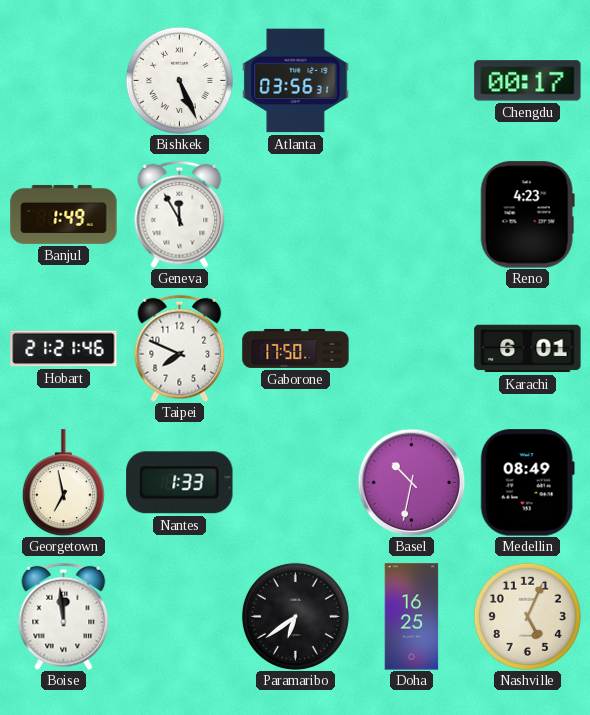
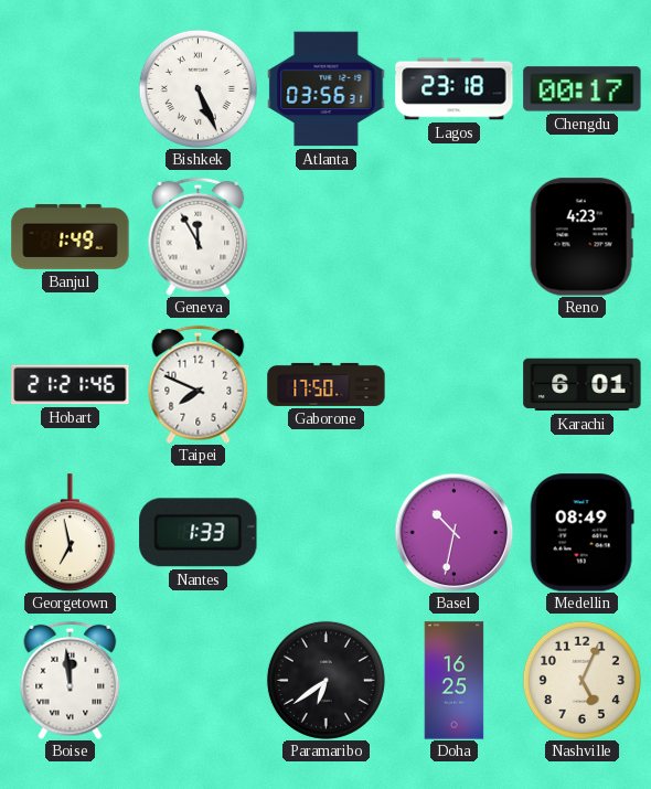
Lagos: none -> 23:18 (455, 89)
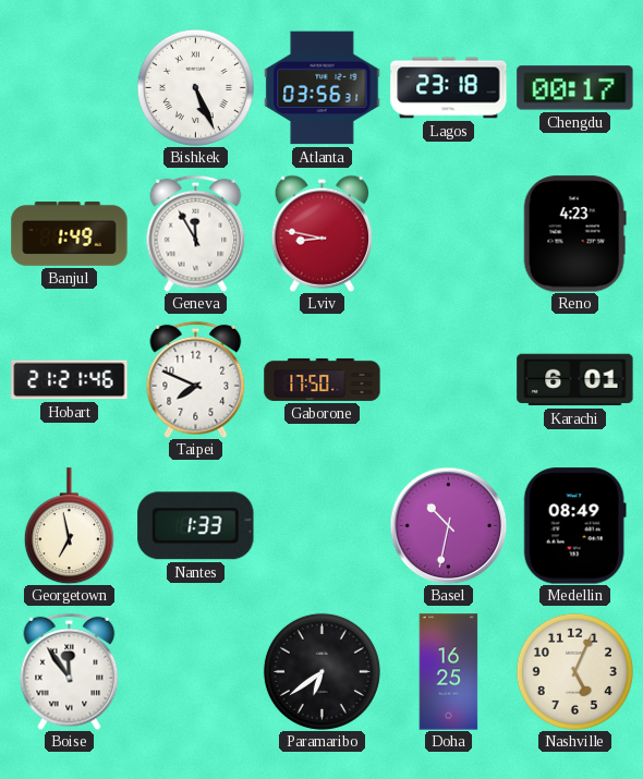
Lviv: none -> 8:47 (321, 233)
Boise: 11:59 -> 11:54 (70, 671)
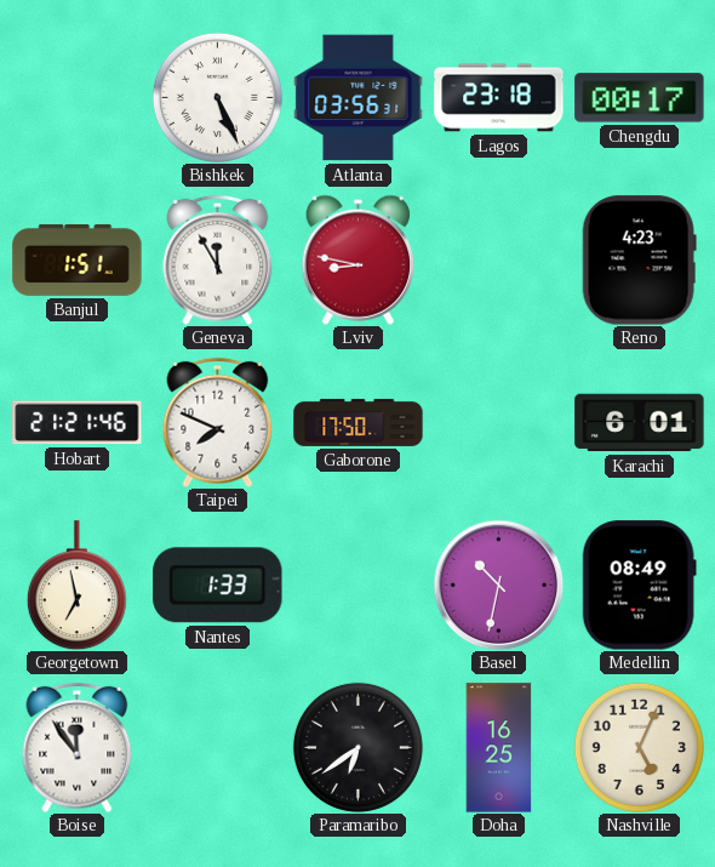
Banjul: 1:49 -> 1:51 (78, 259)
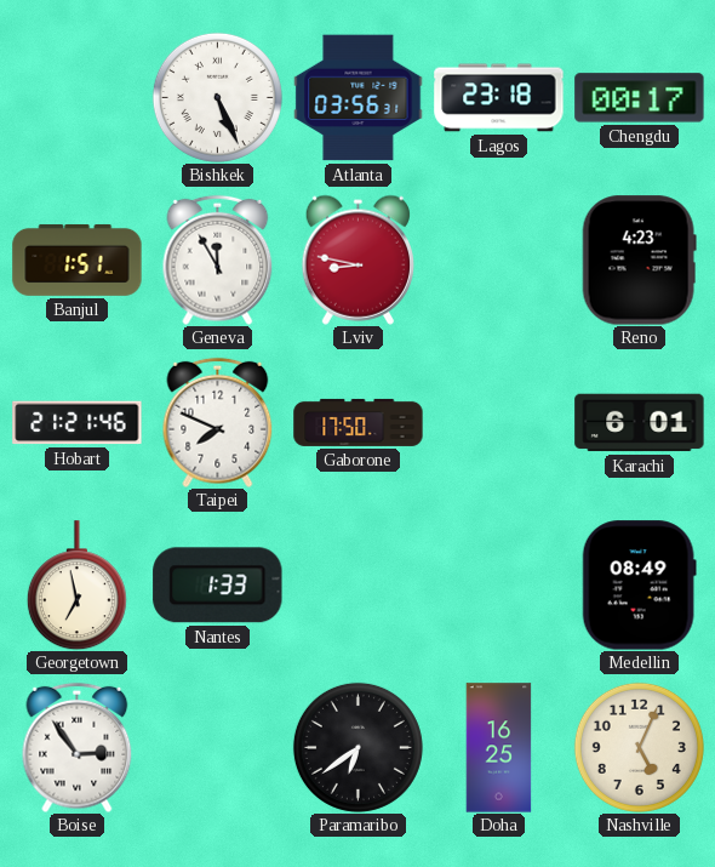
Basel: 10:32 -> none (498, 584)
Boise: 11:54 -> 2:54 (78, 747)
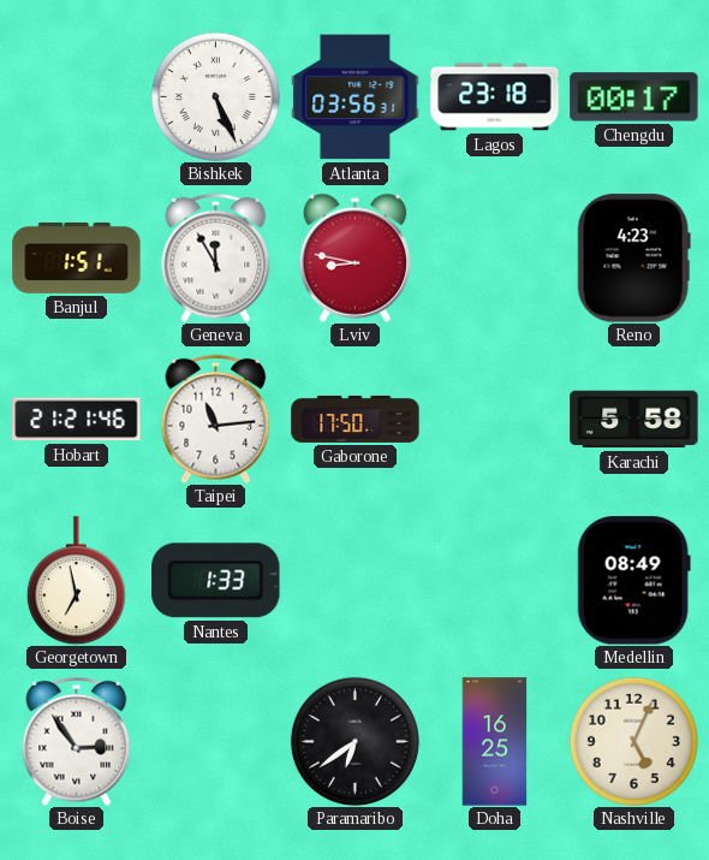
Taipei: 7:49 -> 11:14 (216, 419)
Karachi: 6:01 -> 5:58 (634, 420)
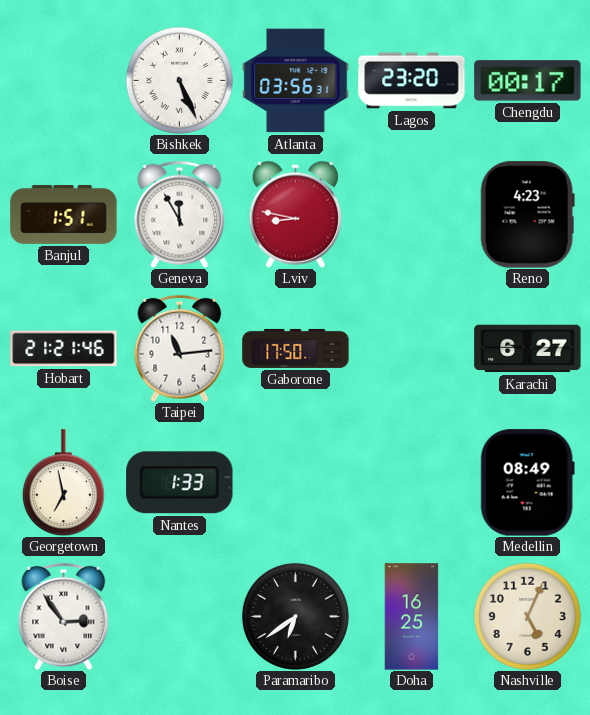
Lagos: 23:18 -> 23:20 (412, 81)
Karachi: 5:58 -> 6:27 (528, 349)
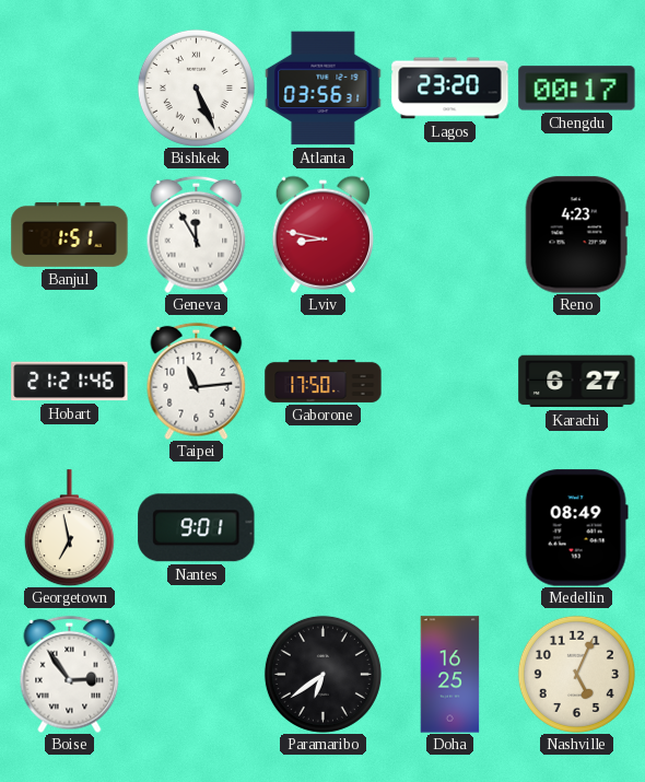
Nantes: 1:33 -> 9:01 (197, 528)
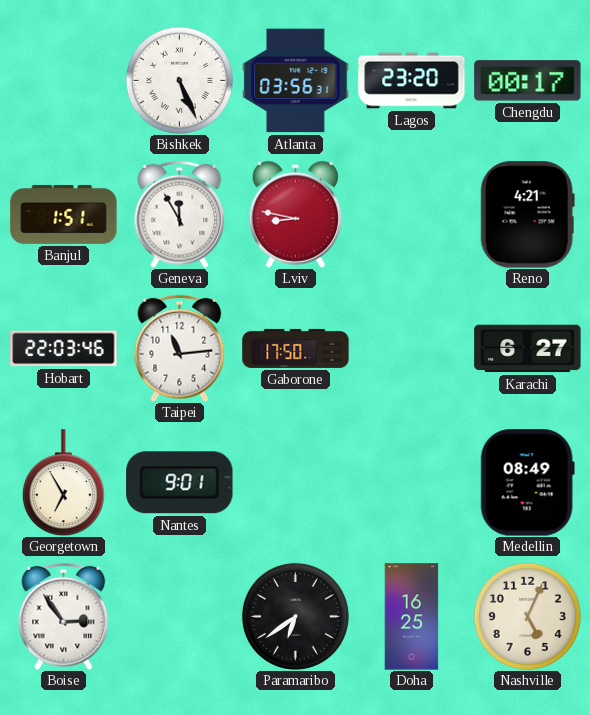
Reno: 4:23 -> 4:21 (527, 215)
Hobart: 21:21 -> 22:03 (64, 349)
Georgetown: 6:58 -> 6:55 (63, 483)
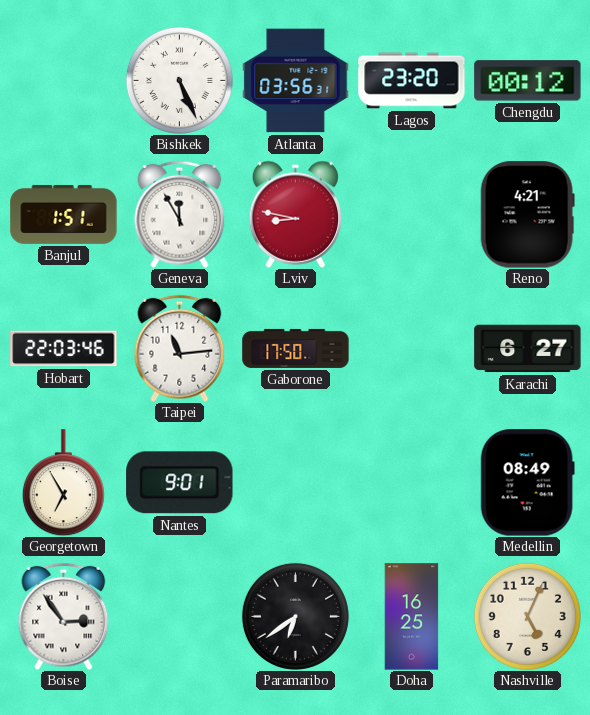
Chengdu: 00:17 -> 00:12 (528, 81)
